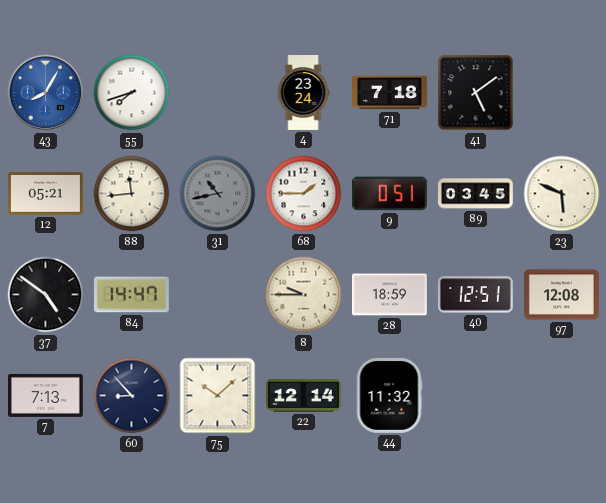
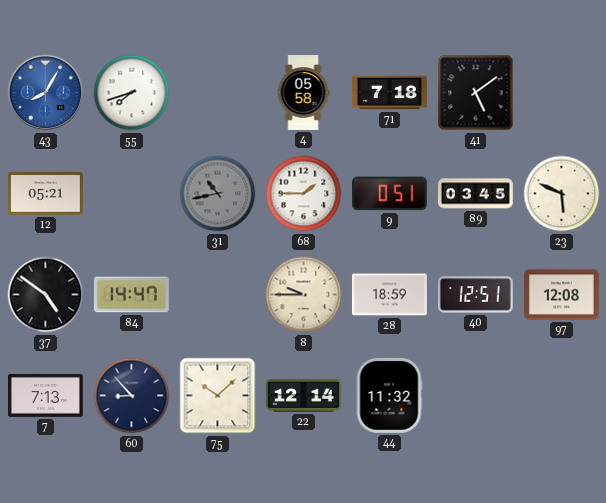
4: 23:24 -> 05:58 (303, 93)
88: 11:44 -> none (132, 194)
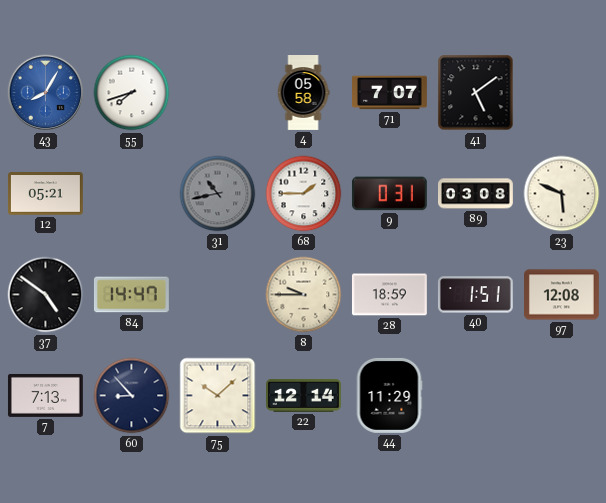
71: 7:18 -> 7:07 (390, 93)
9: 0:51 -> 0:31 (389, 194)
89: 03:45 -> 03:08 (476, 194)
40: 12:51 -> 1:51 (476, 295)
44: 11:32 -> 11:29 (389, 395)
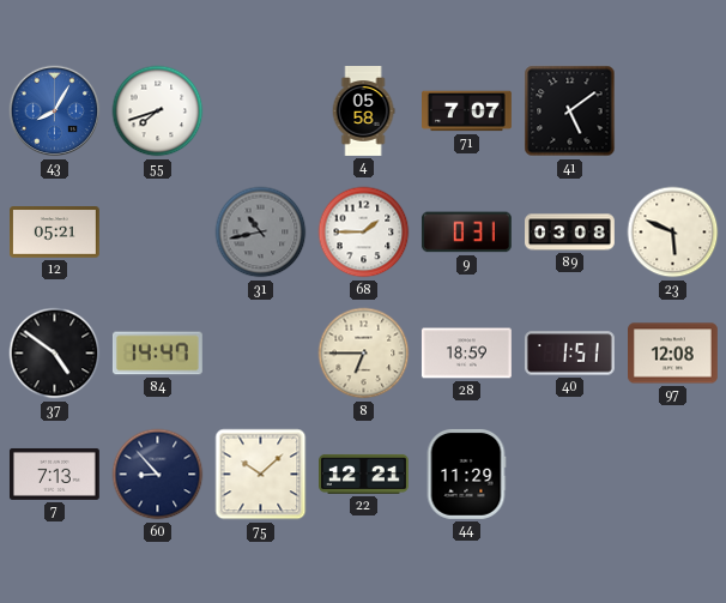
8: 9:45 -> 6:45 (364, 354)
22: 12:14 -> 12:21 (364, 474)
